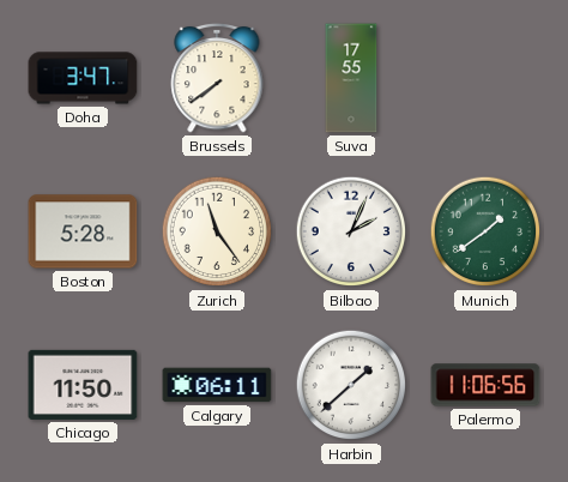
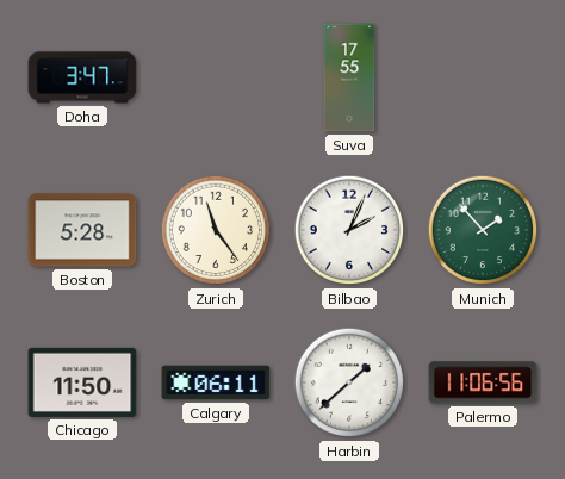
Brussels: 7:39 -> none (217, 78)
Munich: 1:39 -> 1:53 (483, 230)
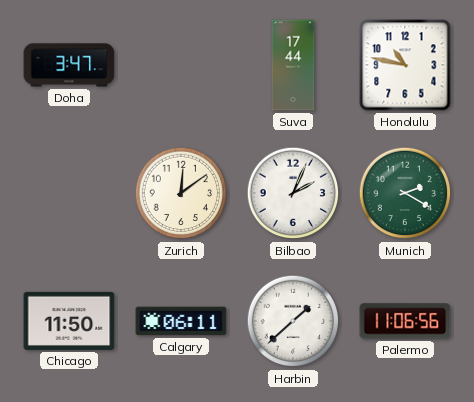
Suva: 17:55 -> 17:44 (293, 65)
Honolulu: none -> 10:47 (405, 65)
Boston: 5:28 -> none (82, 230)
Zurich: 11:24 -> 12:09 (181, 193)
Munich: 1:53 -> 2:20 (405, 193)
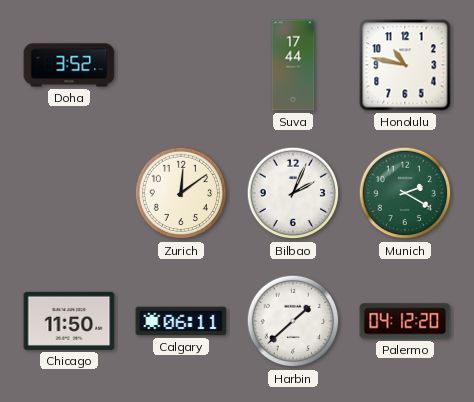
Doha: 3:47 -> 3:52 (69, 65)
Palermo: 11:06 -> 04:12 (405, 321)
